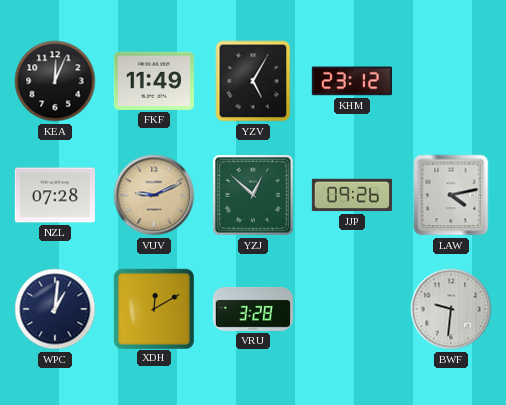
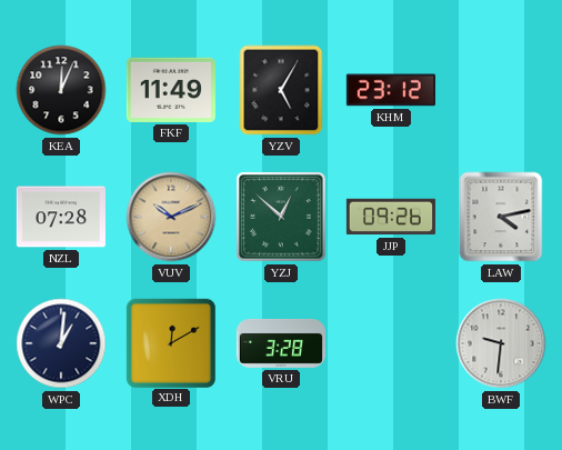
VUV: 9:11 -> 10:11 (171, 217)
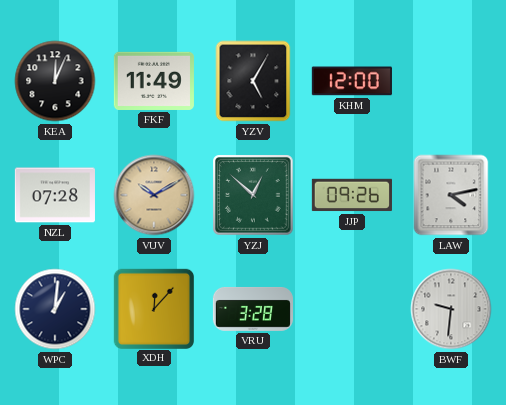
KHM: 23:12 -> 12:00 (352, 81)
VUV: 10:11 -> 10:10 (154, 195)
XDH: 12:10 -> 12:07 (153, 308)
